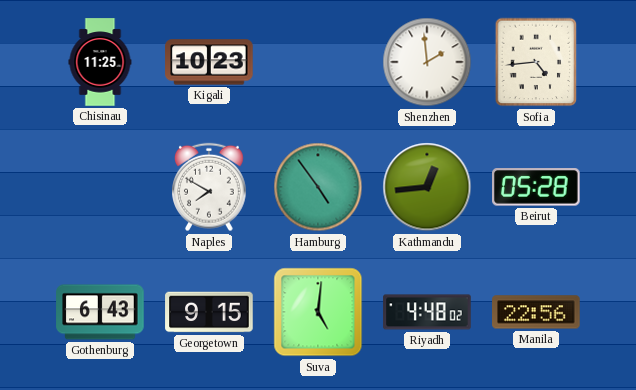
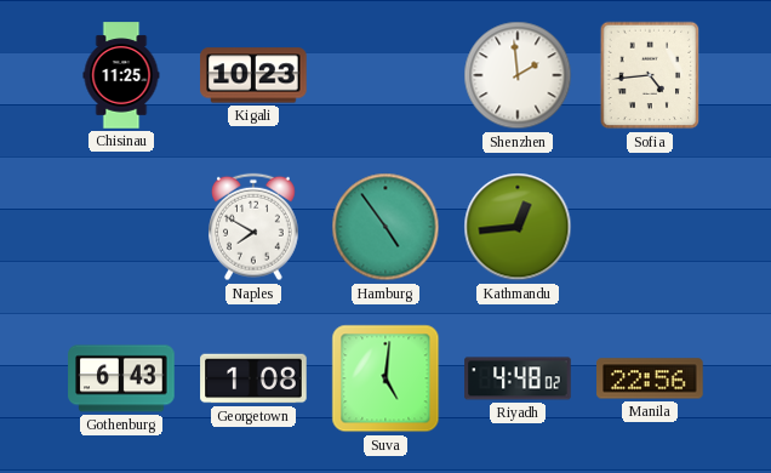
Beirut: 05:28 -> none (537, 187)
Georgetown: 9:15 -> 1:08 (253, 378)
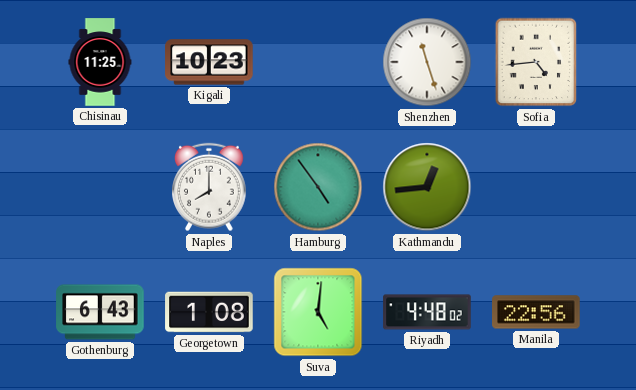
Shenzhen: 1:59 -> 11:27 (427, 62)
Naples: 7:50 -> 8:00 (210, 187)
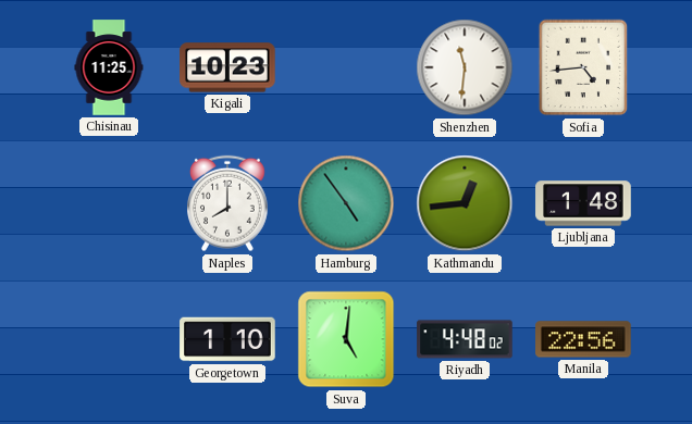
Shenzhen: 11:27 -> 11:31 (465, 67)
Ljubljana: none -> 1:48 (583, 203)
Gothenburg: 6:43 -> none (100, 312)
Georgetown: 1:08 -> 1:10 (227, 339)
